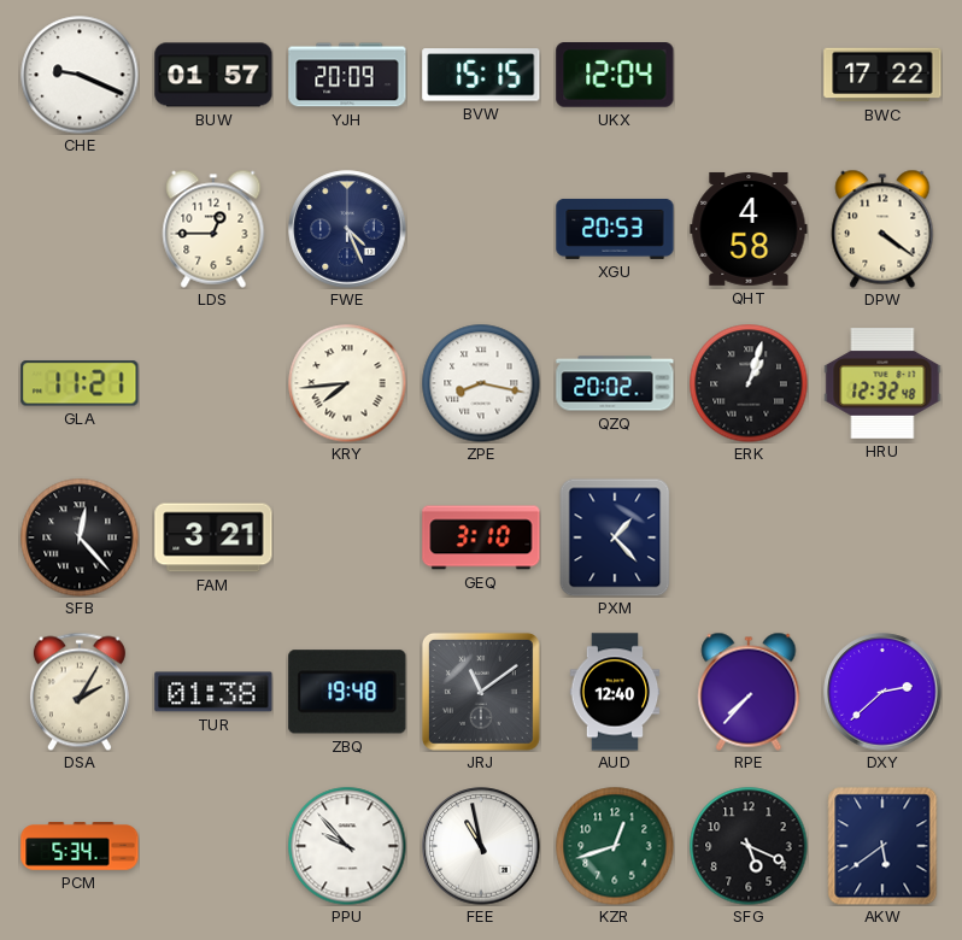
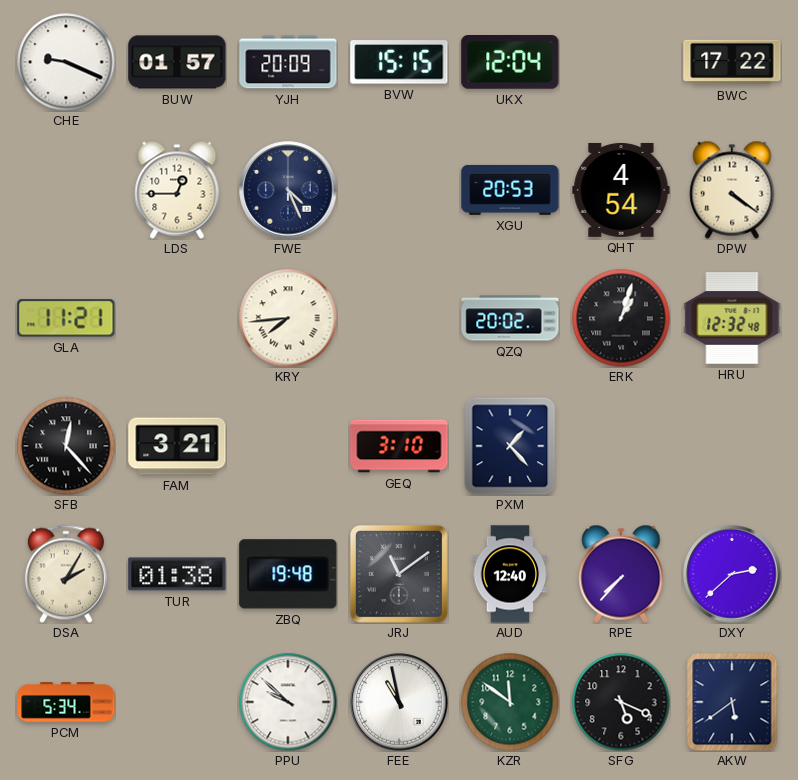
QHT: 4:58 -> 4:54 (621, 190)
ZPE: 8:17 -> none (481, 383)
PPU: 9:53 -> 9:52 (288, 702)
KZR: 12:42 -> 11:51 (510, 702)
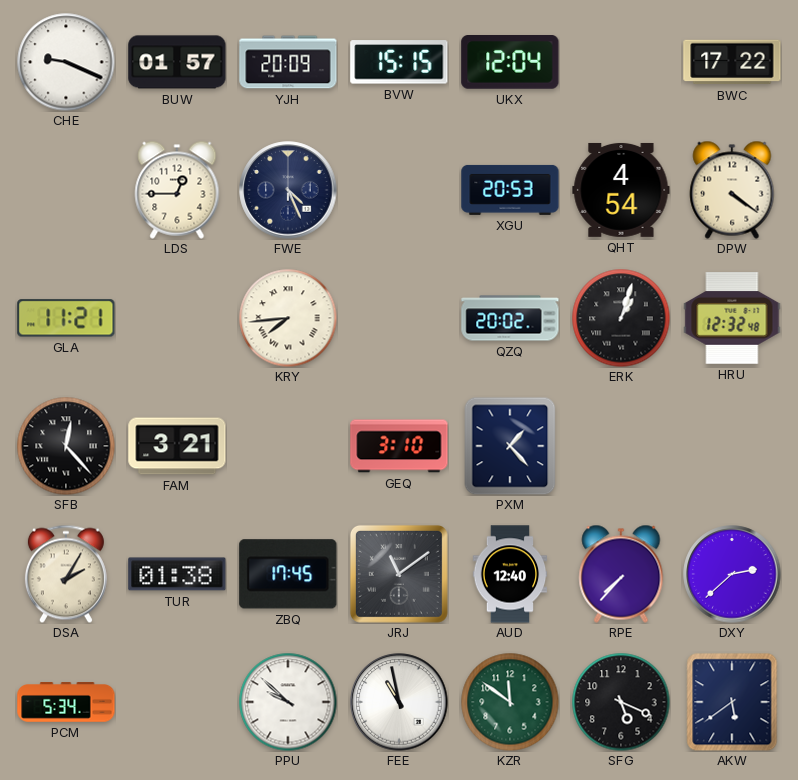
ZBQ: 19:48 -> 17:45 (288, 574)
